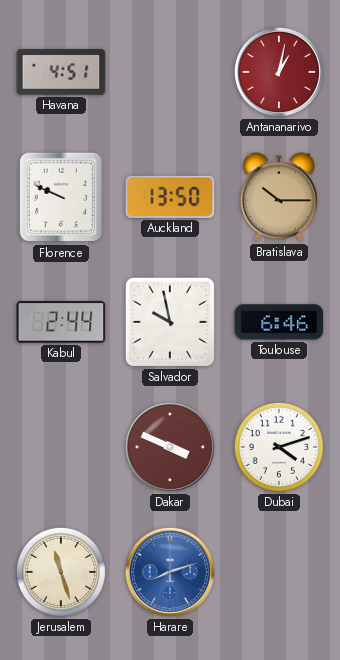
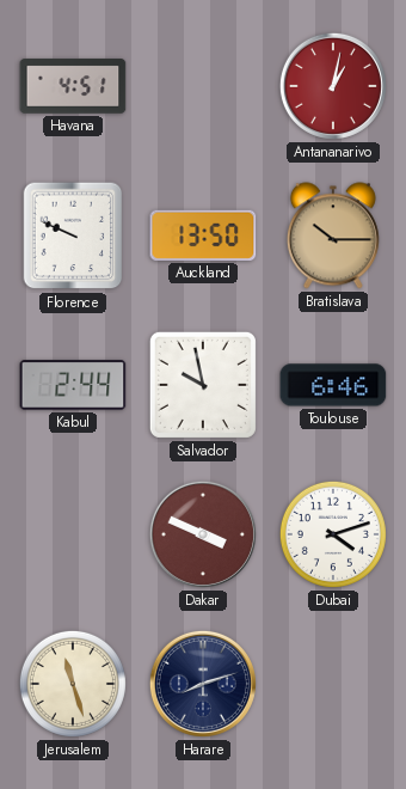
Harare dial: blue -> navy (203, 684)
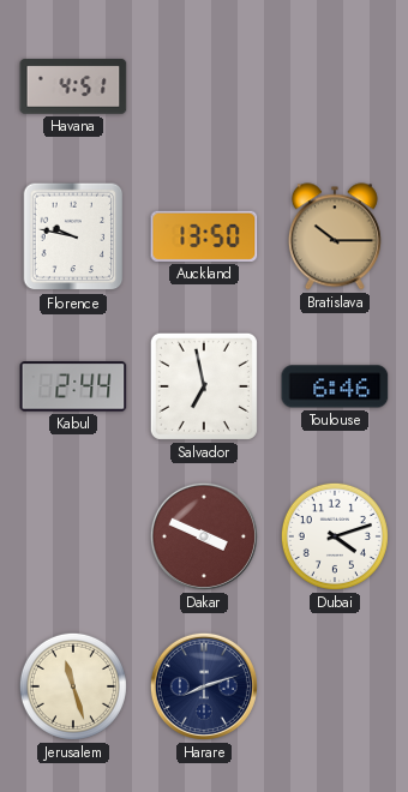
Antananarivo: 1:02 -> none (333, 86)
Florence: 9:49 -> 9:47 (73, 236)
Salvador: 9:58 -> 6:58 (204, 386)
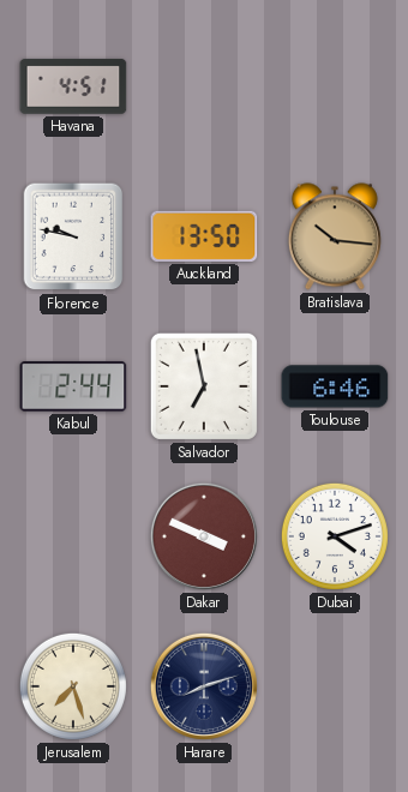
Bratislava: 10:15 -> 10:16 (335, 236)
Jerusalem: 11:27 -> 7:27 (73, 686)
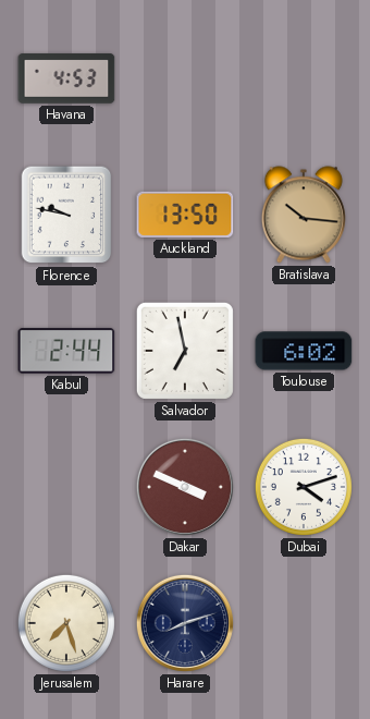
Havana: 4:51 -> 4:53 (66, 78)
Toulouse: 6:46 -> 6:02 (304, 351)
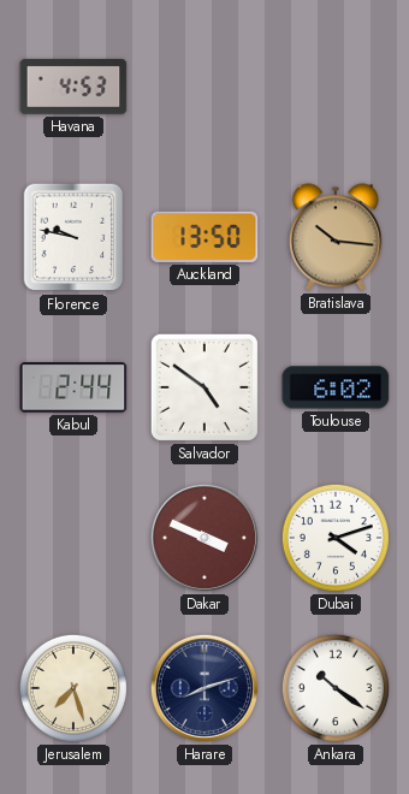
Salvador: 6:58 -> 4:51 (204, 387)
Ankara: none -> 10:21 (336, 688)
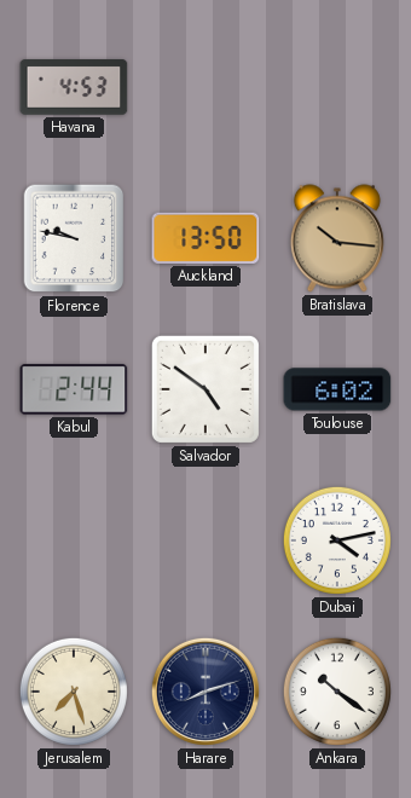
Dakar: 3:49 -> none (204, 538)
Dubai: 4:12 -> 4:13 (337, 540)
